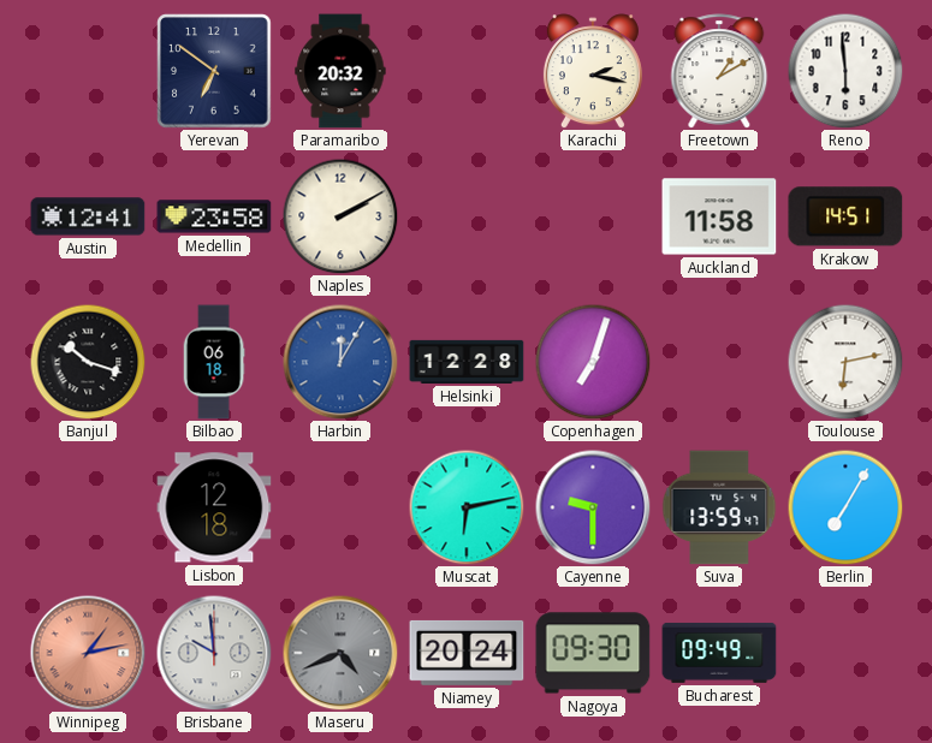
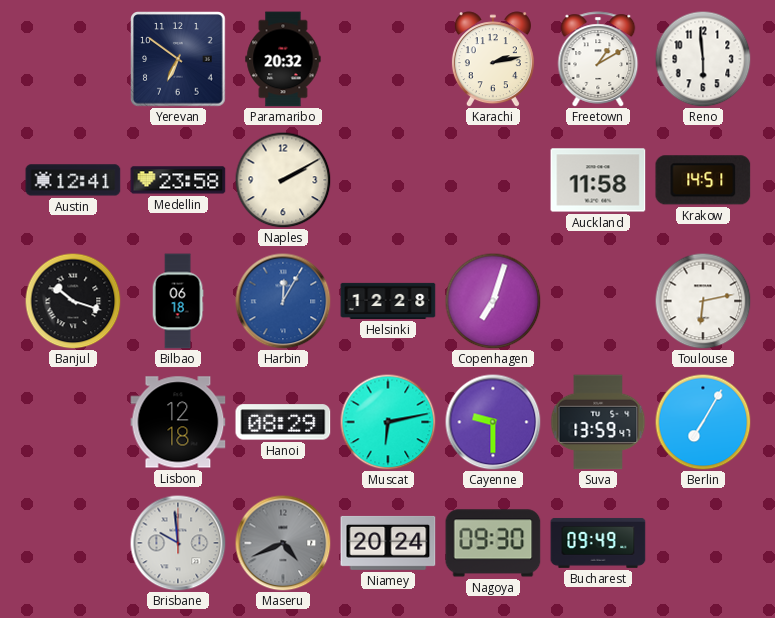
Karachi: 2:17 -> 2:13 (493, 59)
Hanoi: none -> 08:29 (283, 422)
Winnipeg: 1:13 -> none (88, 653)
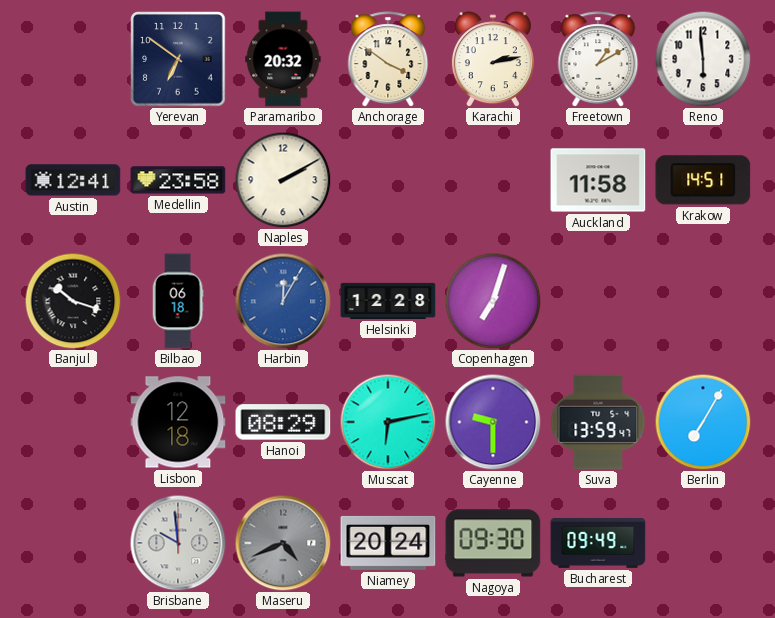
Anchorage: none -> 3:51 (388, 59)
Toulouse: 6:13 -> none (703, 301)
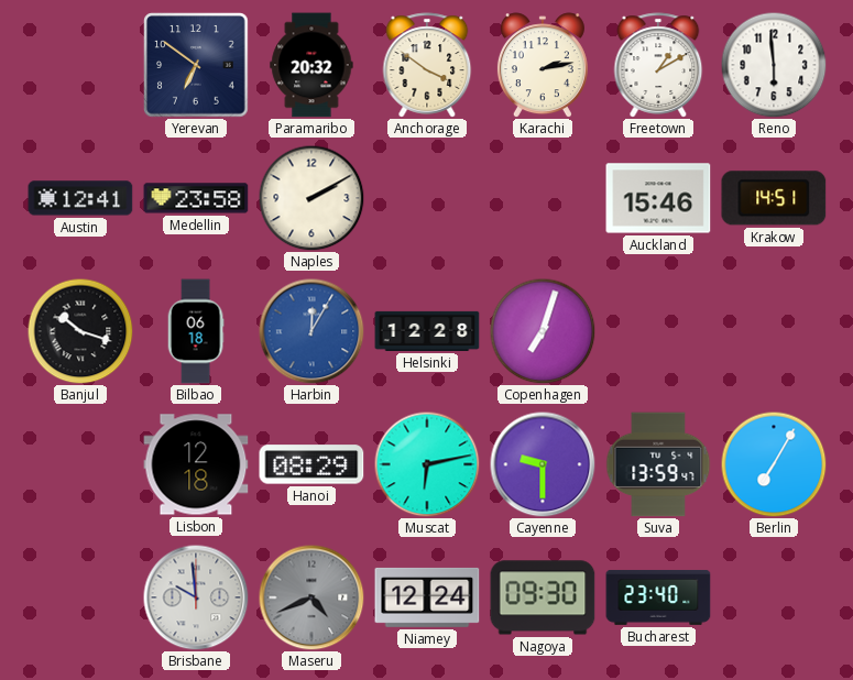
Auckland: 11:58 -> 15:46 (658, 198)
Niamey: 20:24 -> 12:24 (427, 597)
Bucharest: 09:49 -> 23:40 (658, 597)
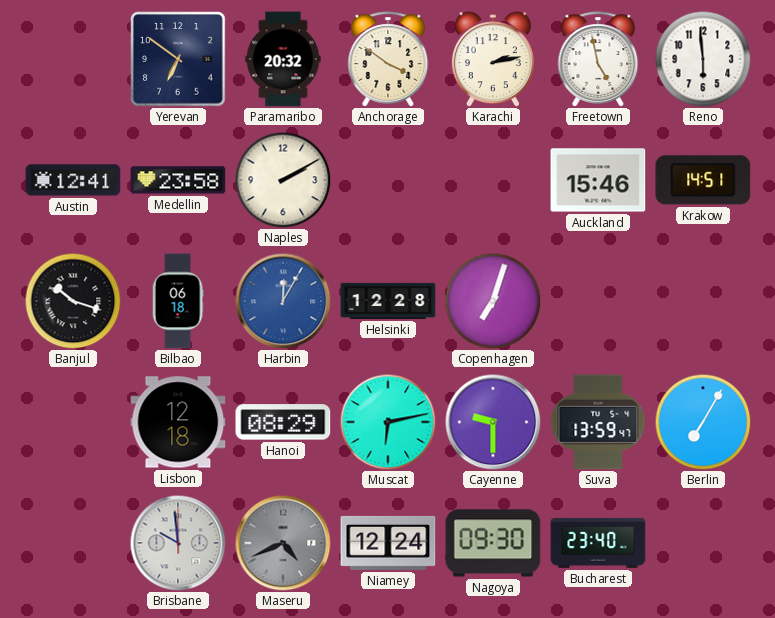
Freetown: 1:10 -> 4:58 (598, 59)
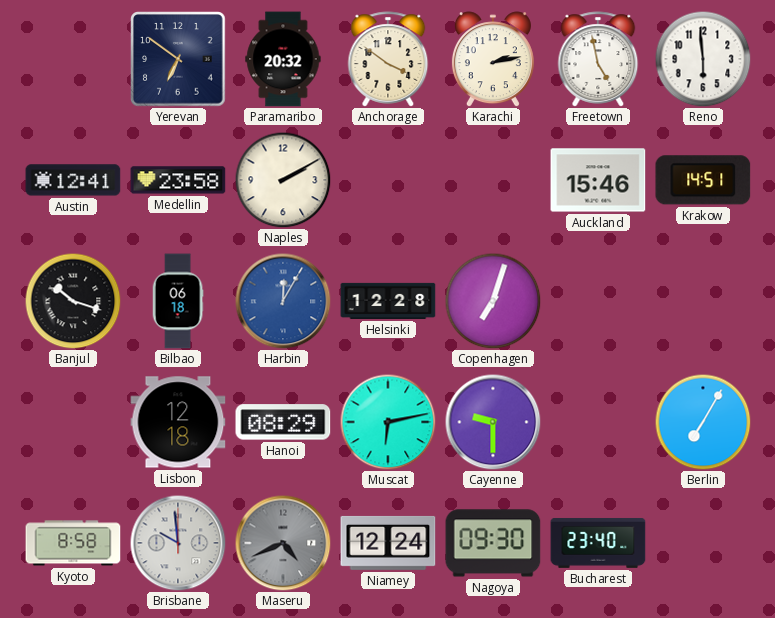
Suva: 13:59 -> none (598, 422)
Kyoto: none -> 8:58 (73, 543)
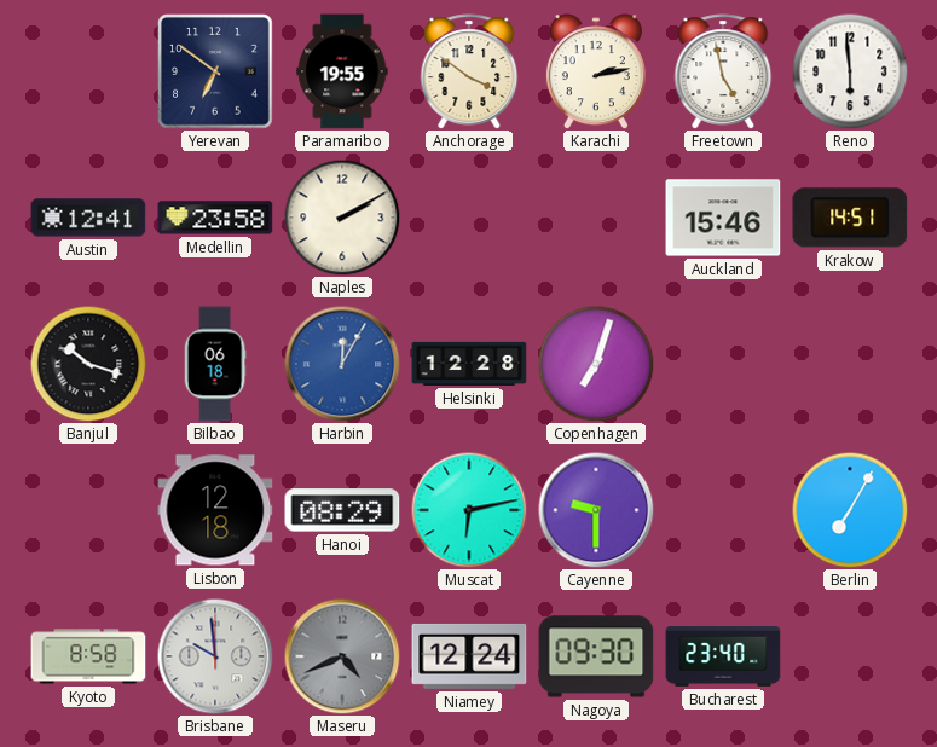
Paramaribo: 20:32 -> 19:55 (342, 71)
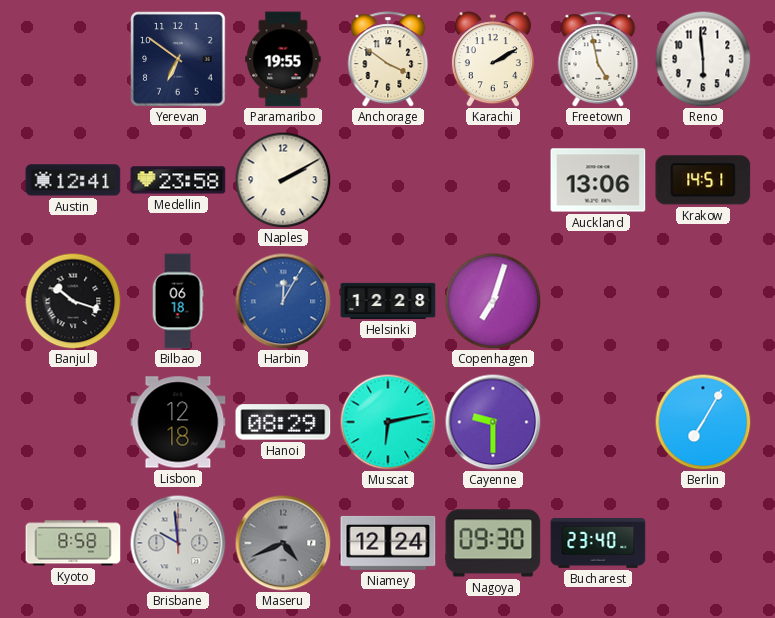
Karachi: 2:13 -> 2:10 (493, 59)
Auckland: 15:46 -> 13:06 (598, 180)
